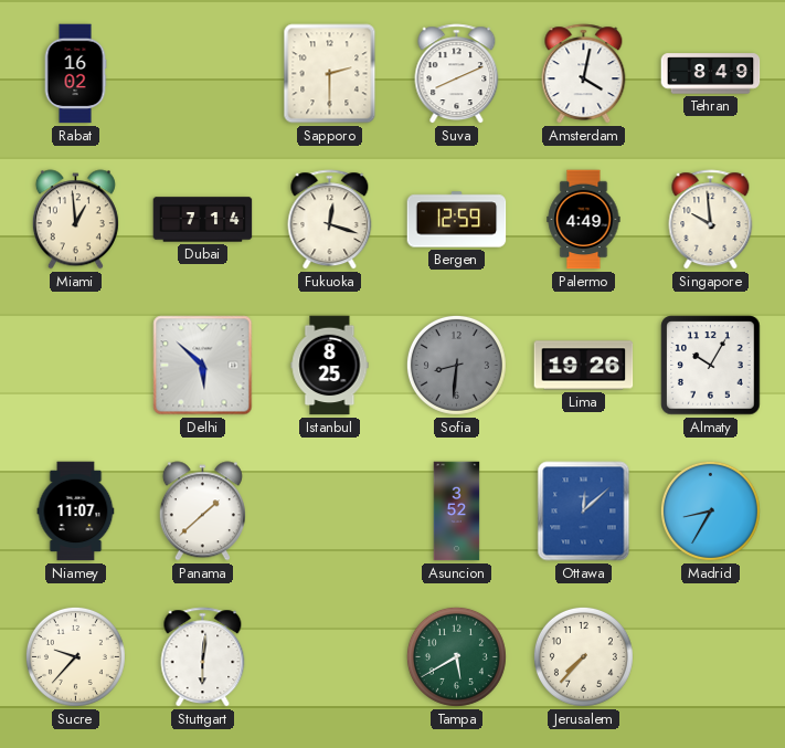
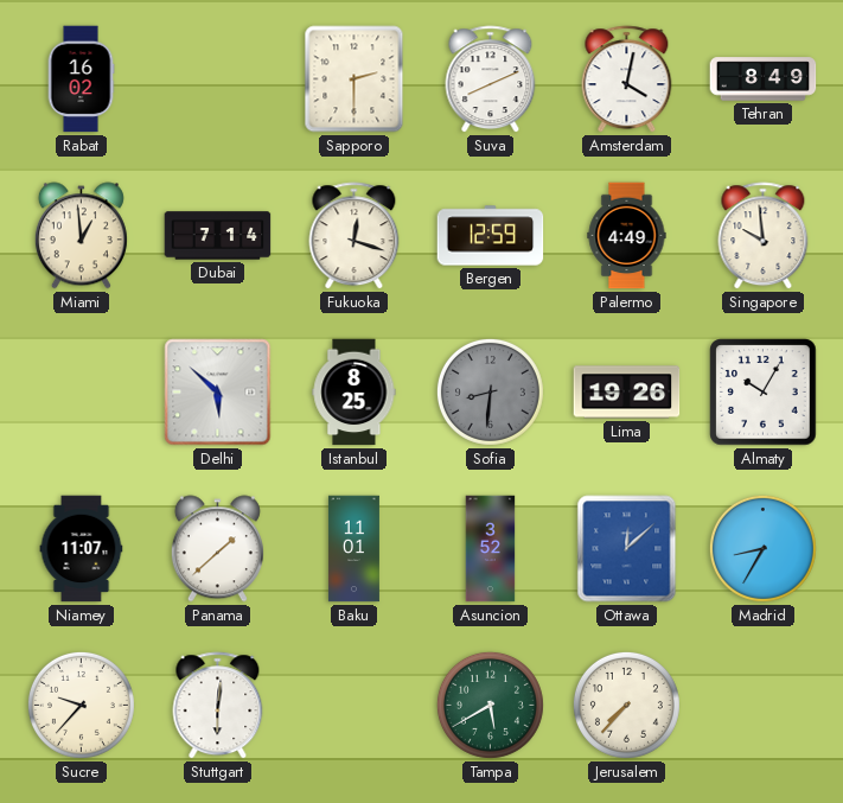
Baku: none -> 11:01 (353, 549)
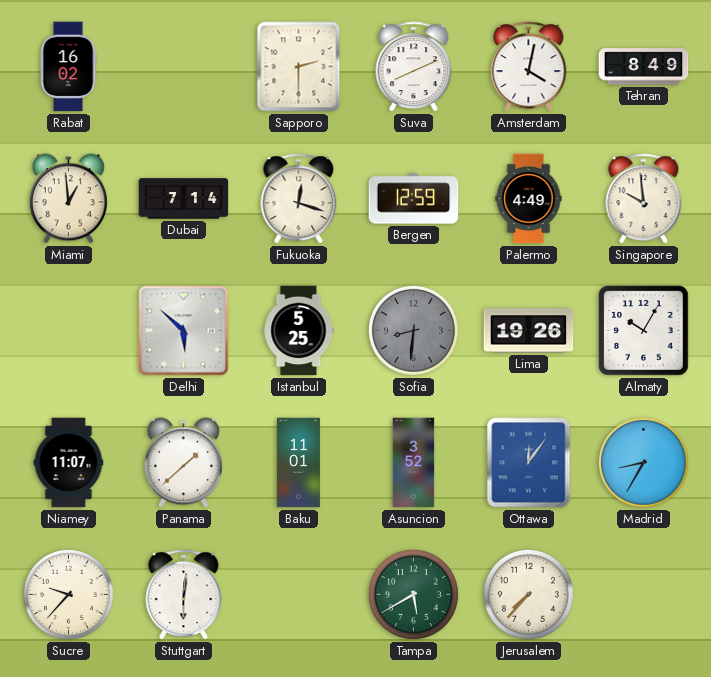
Istanbul: 8:25 -> 5:25 (299, 331)
Ottawa: 12:08 -> 12:06 (529, 463)
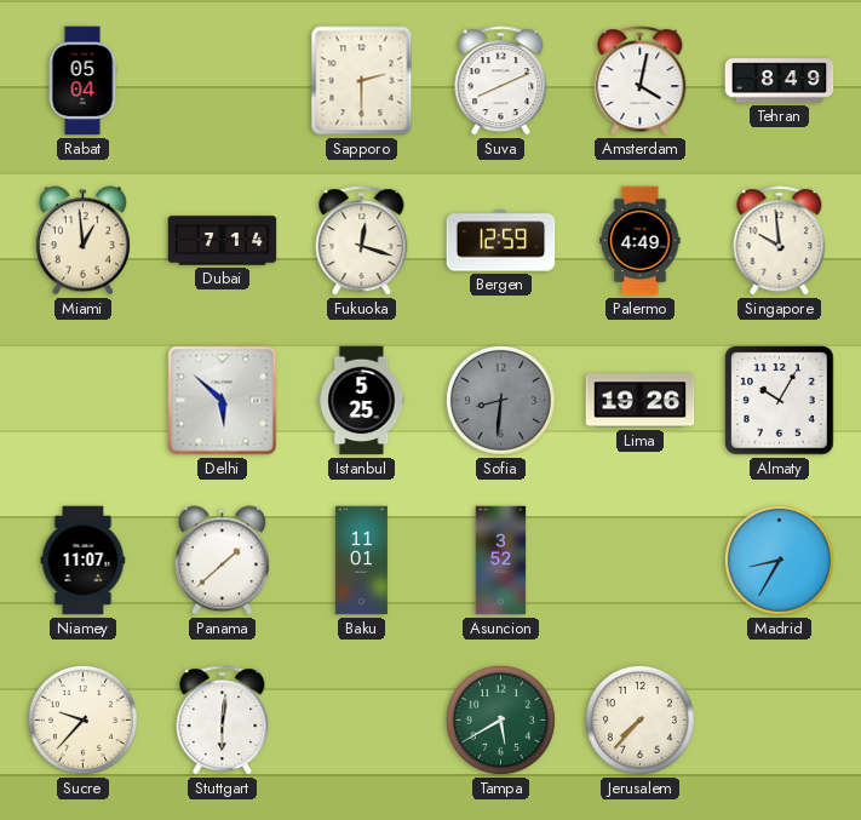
Rabat: 16:02 -> 05:04 (82, 81)
Ottawa: 12:06 -> none (529, 463)
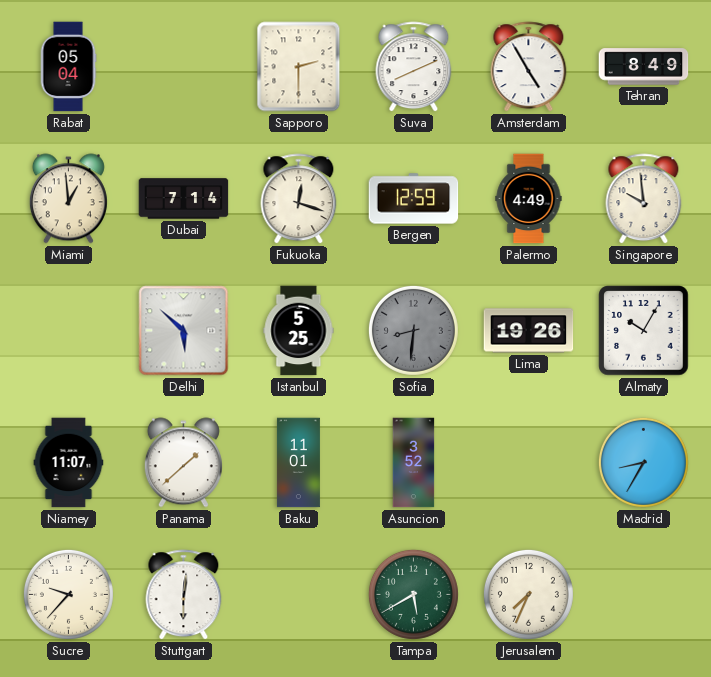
Amsterdam: 4:02 -> 4:55 (529, 67)
Jerusalem: 7:37 -> 7:34 (528, 594)
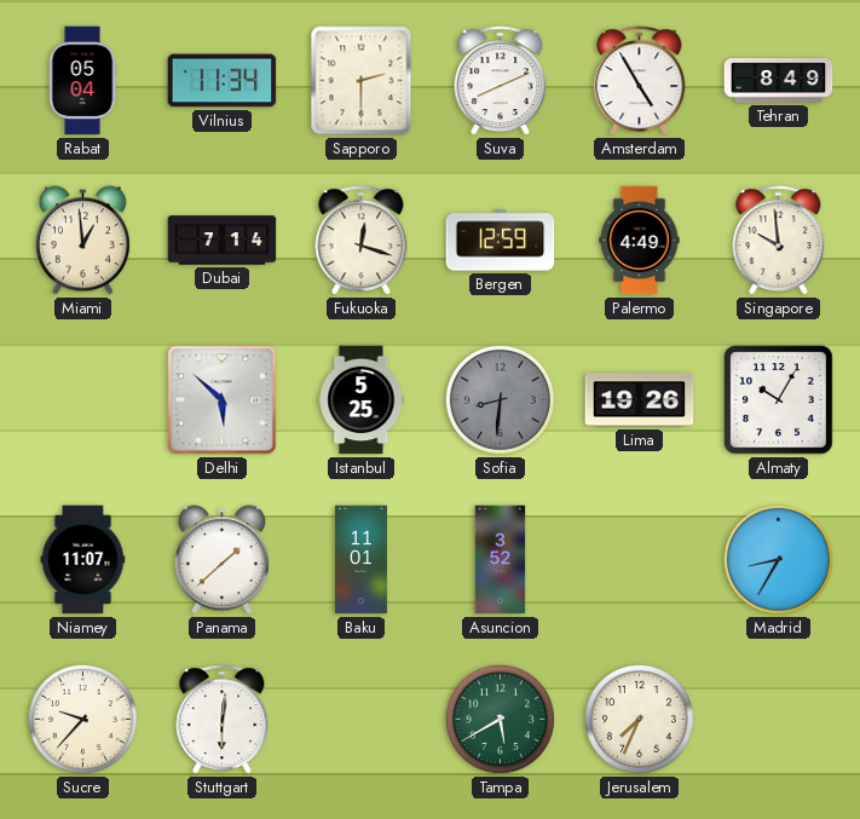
Vilnius: none -> 11:34 (223, 81)
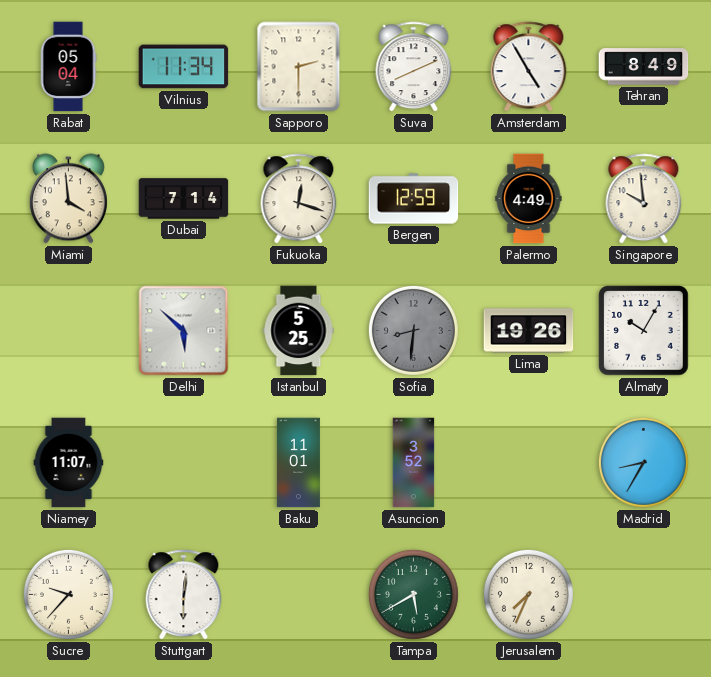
Miami: 12:59 -> 3:59 (68, 199)
Panama: 1:38 -> none (221, 560)
